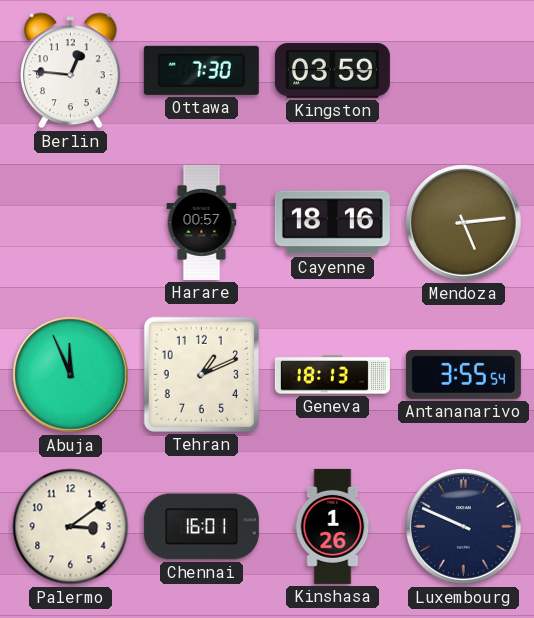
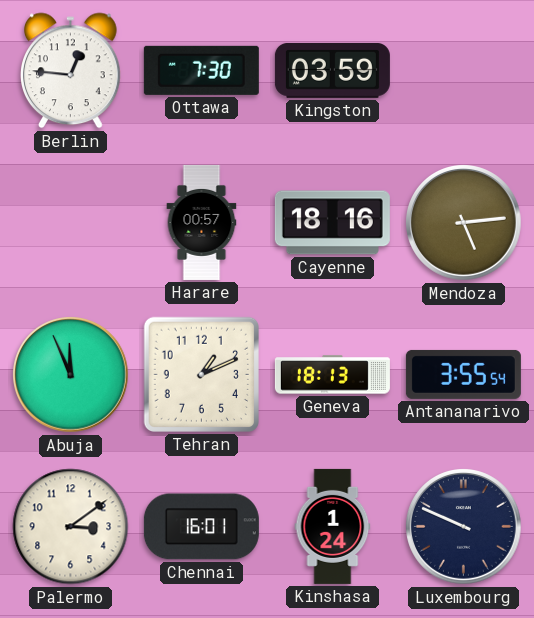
Kinshasa: 1:26 -> 1:24 (333, 526)
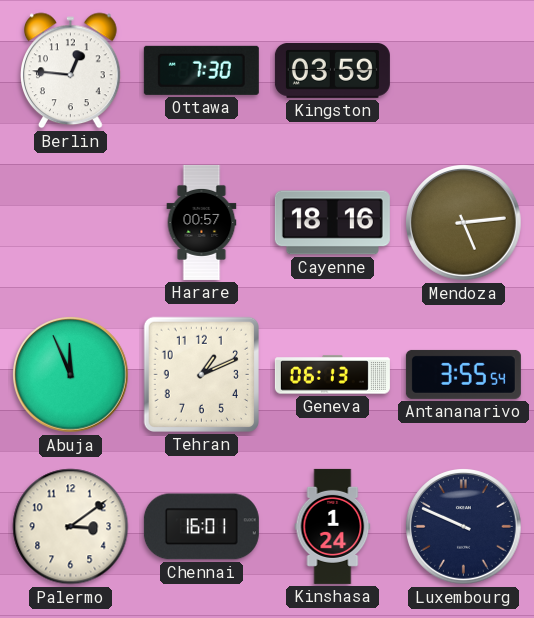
Geneva: 18:13 -> 06:13 (332, 375)
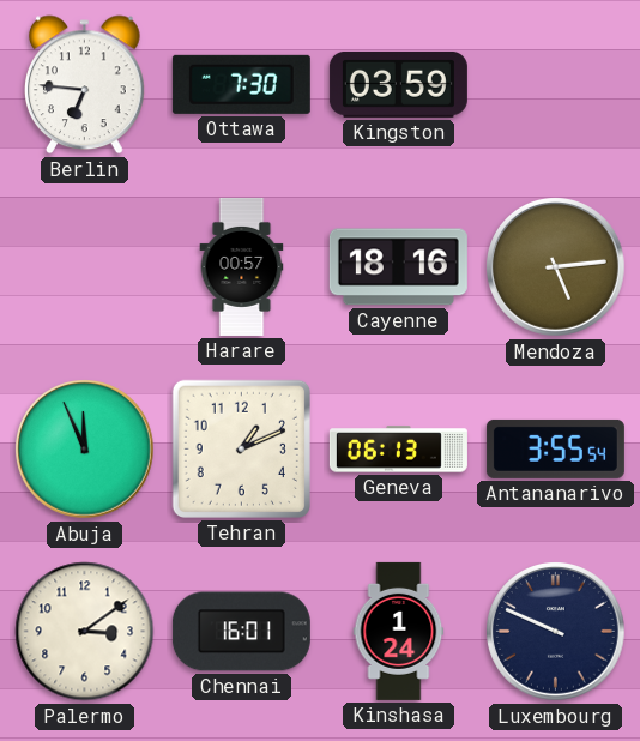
Berlin: 12:46 -> 6:46 (85, 85)
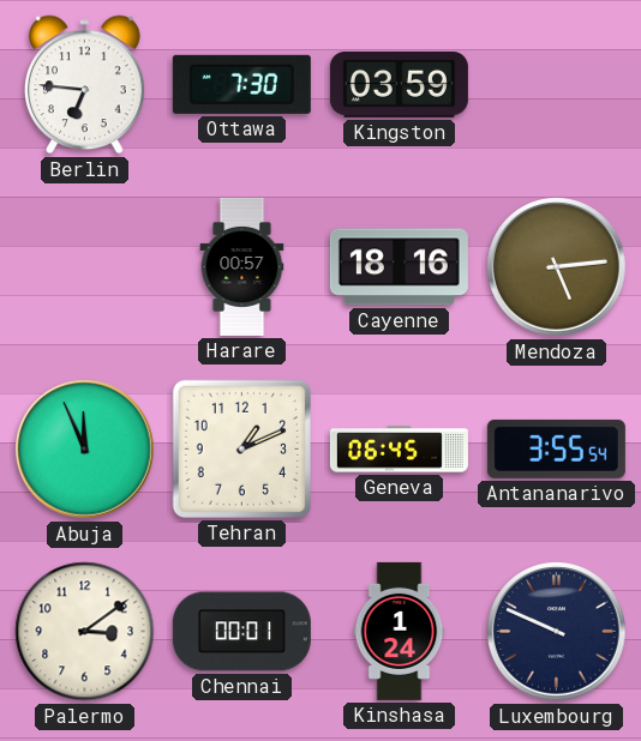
Geneva: 06:13 -> 06:45 (399, 450)
Chennai: 16:01 -> 00:01 (241, 632)
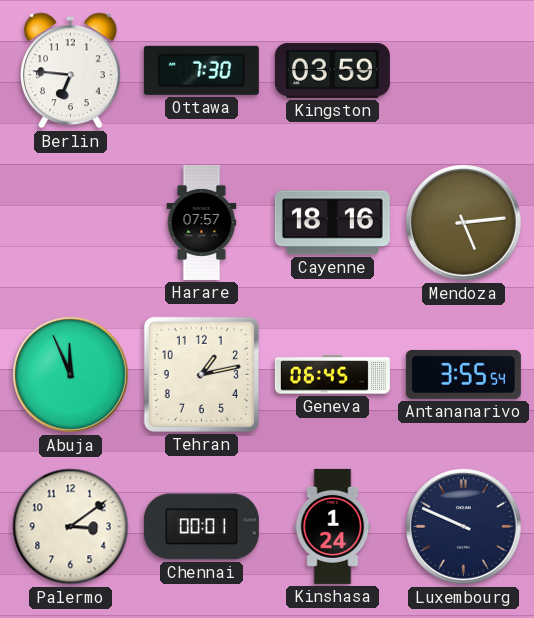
Harare: 00:57 -> 07:57 (202, 222)
Tehran: 1:11 -> 1:13 (201, 374)
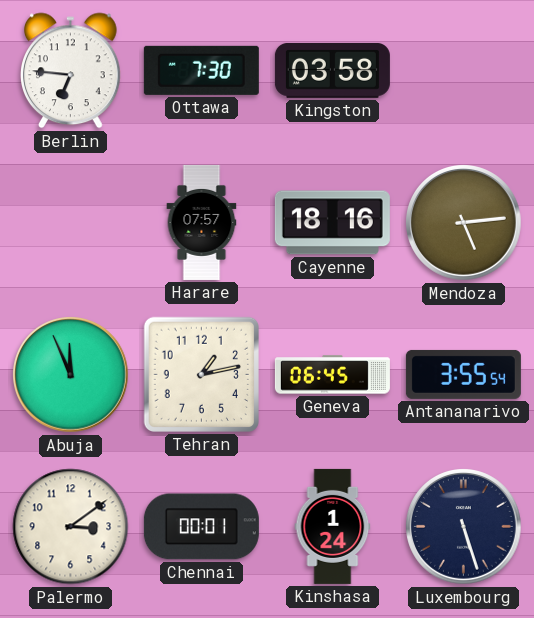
Kingston: 03:59 -> 03:58 (332, 70)
Luxembourg: 9:49 -> 5:27 (464, 527)
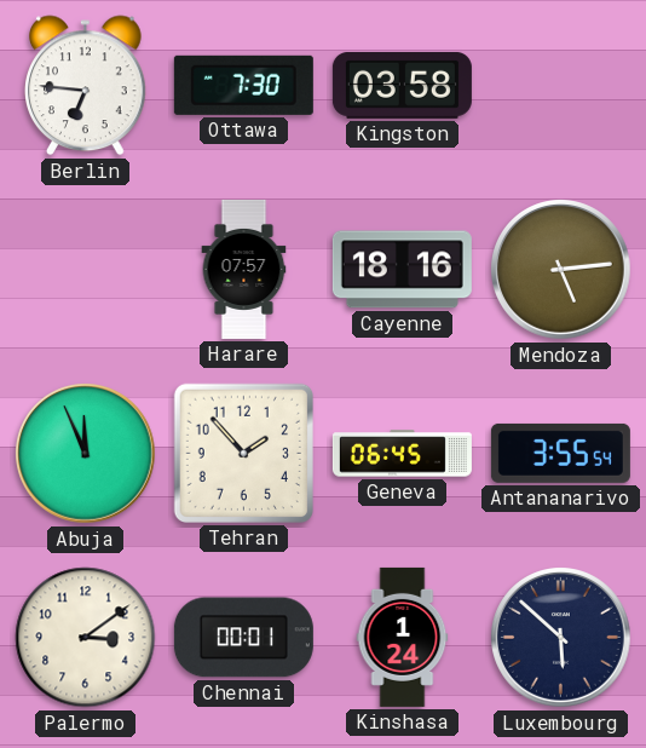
Tehran: 1:13 -> 1:53 (243, 453)
Luxembourg: 5:27 -> 5:52 (561, 638)
